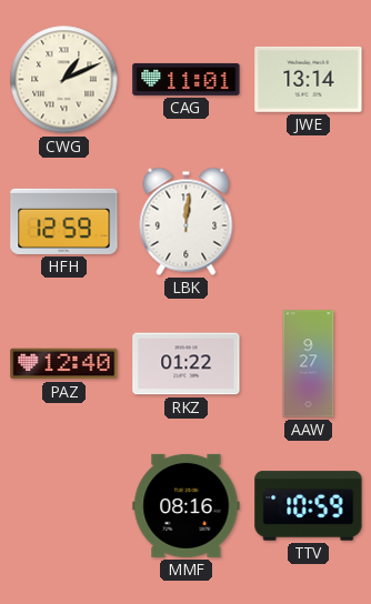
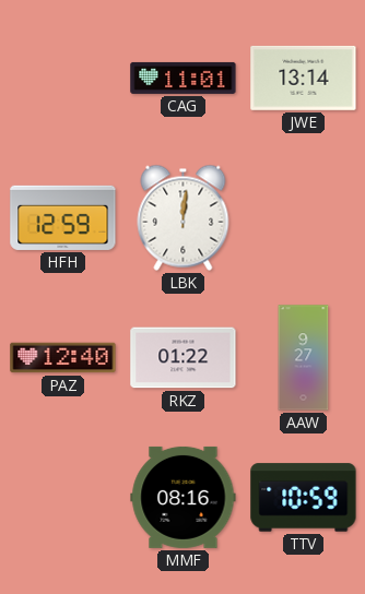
CWG: 1:11 -> none (64, 80)
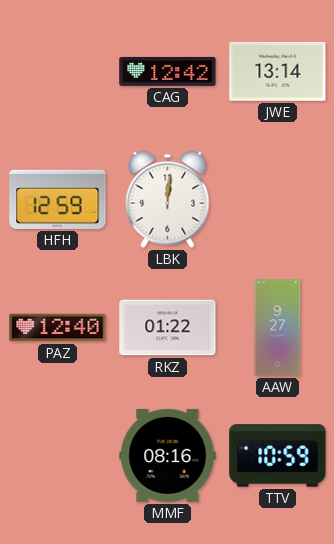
CAG: 11:01 -> 12:42 (168, 71)
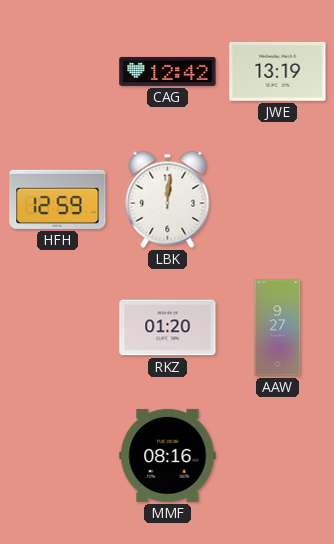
JWE: 13:14 -> 13:19 (278, 71)
PAZ: 12:40 -> none (58, 328)
RKZ: 01:22 -> 01:20 (168, 328)
TTV: 10:59 -> none (278, 456)
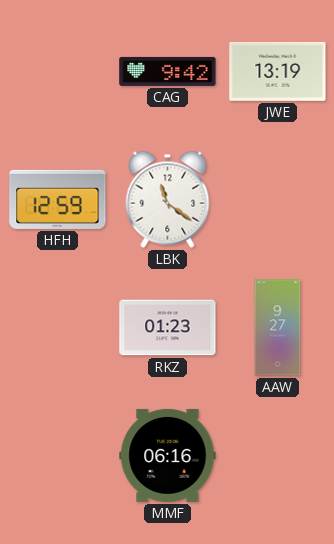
CAG: 12:42 -> 9:42 (168, 71)
LBK: 12:01 -> 11:21 (168, 199)
RKZ: 01:20 -> 01:23 (168, 328)
MMF: 08:16 -> 06:16 (168, 455)
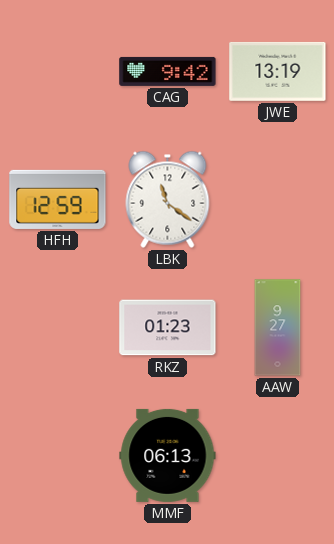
MMF: 06:16 -> 06:13 (168, 455)
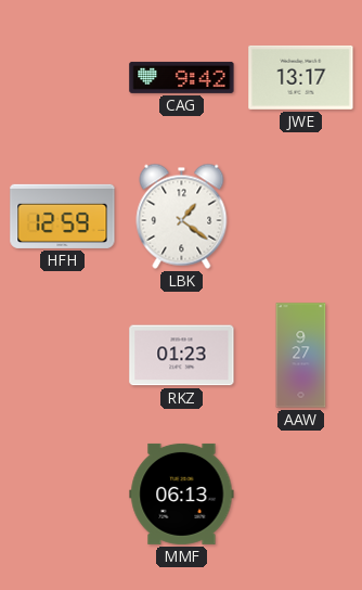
JWE: 13:19 -> 13:17 (301, 77)
LBK: 11:21 -> 1:21 (182, 216)
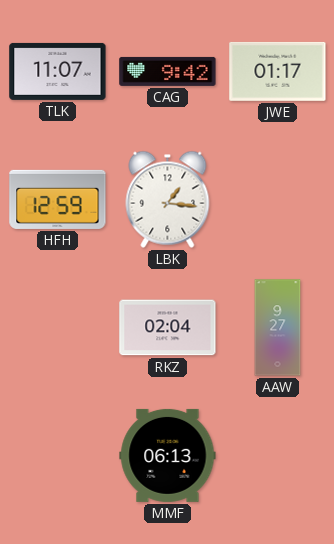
TLK: none -> 11:07 (58, 71)
JWE: 13:17 -> 01:17 (278, 71)
LBK: 1:21 -> 1:16 (168, 199)
RKZ: 01:23 -> 02:04 (168, 328)
